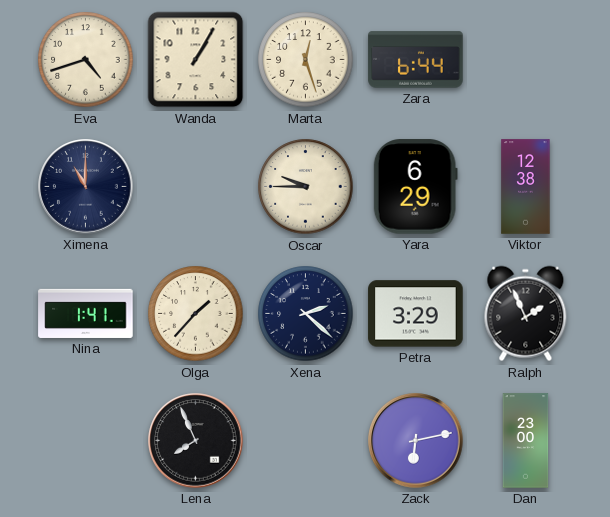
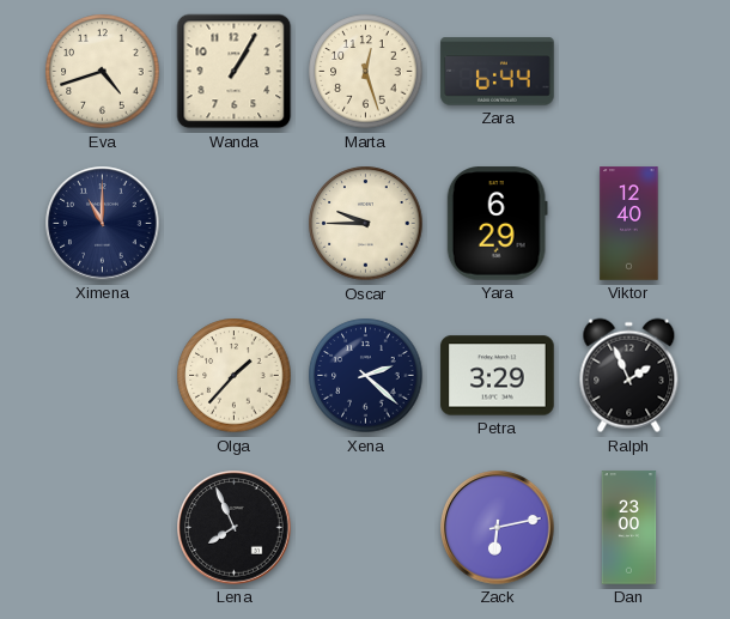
Viktor: 12:38 -> 12:40 (629, 224)
Nina: 1:41 -> none (86, 313)
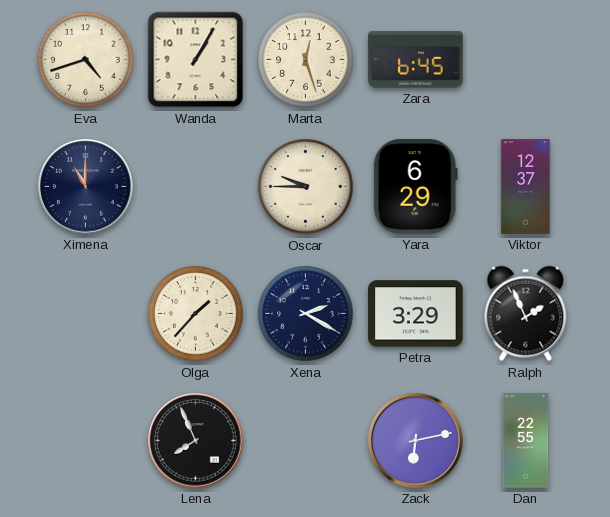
Zara: 6:44 -> 6:45 (416, 60)
Viktor: 12:40 -> 12:37 (526, 187)
Xena: 2:22 -> 2:20 (306, 314)
Dan: 23:00 -> 22:55 (526, 441)
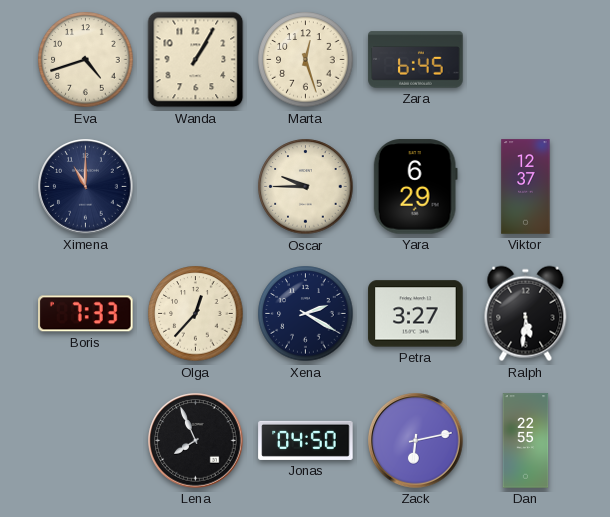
Boris: none -> 7:33 (86, 314)
Olga: 1:37 -> 12:37 (196, 314)
Petra: 3:29 -> 3:27 (416, 314)
Ralph: 1:56 -> 5:31 (526, 314)
Jonas: none -> 04:50 (306, 440)
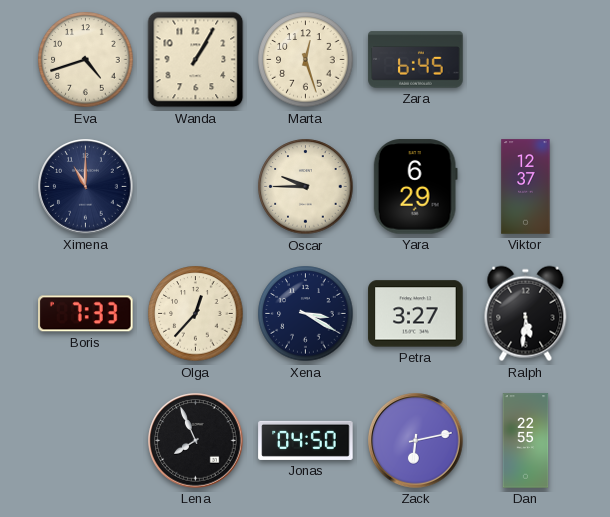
Xena: 2:20 -> 3:20 (306, 314)
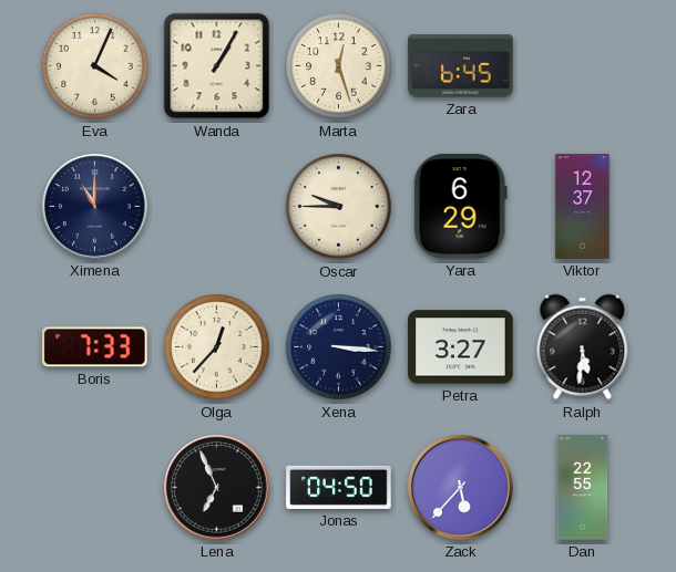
Eva: 4:42 -> 4:04 (95, 66)
Xena: 3:20 -> 3:16 (339, 347)
Lena: 7:56 -> 6:56 (217, 488)
Zack: 6:13 -> 5:37 (461, 488)
